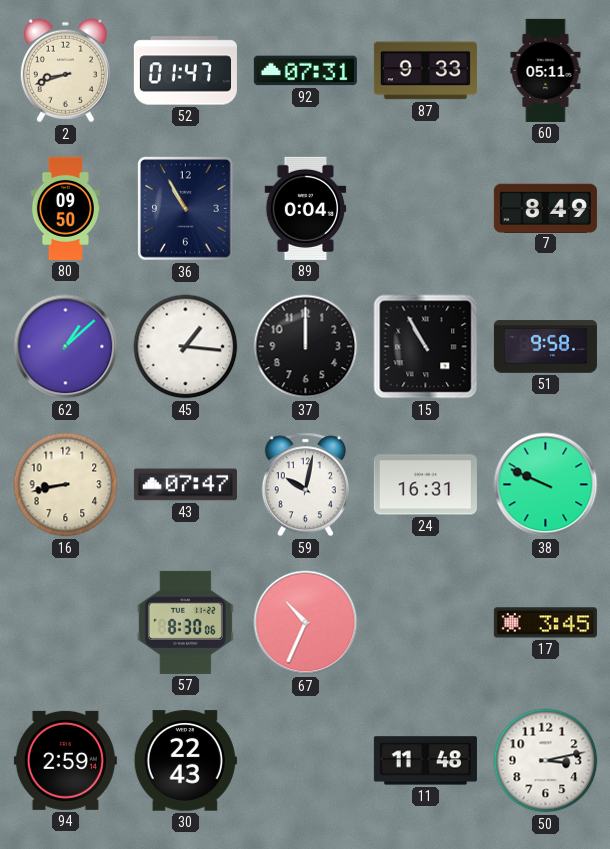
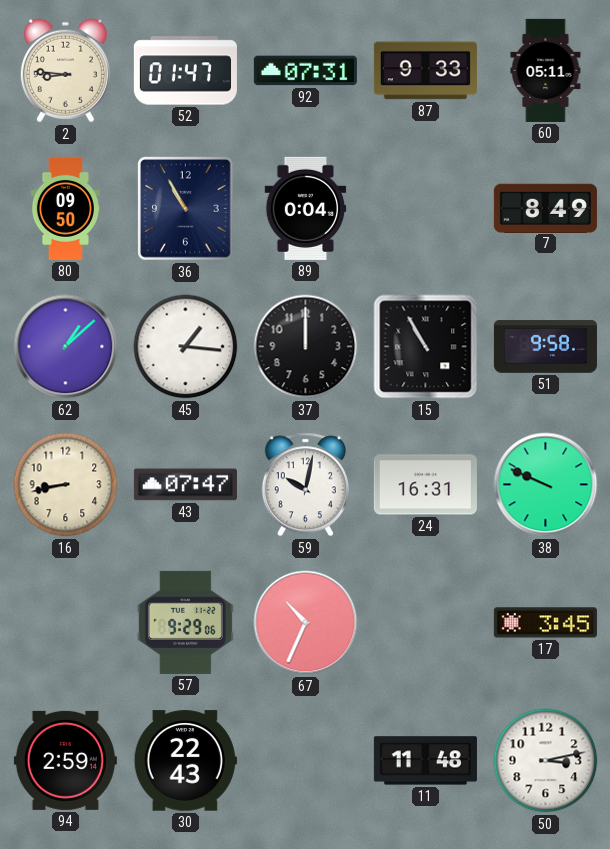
2: 8:42 -> 8:46 (65, 71)
57: 8:30 -> 9:29 (185, 622)
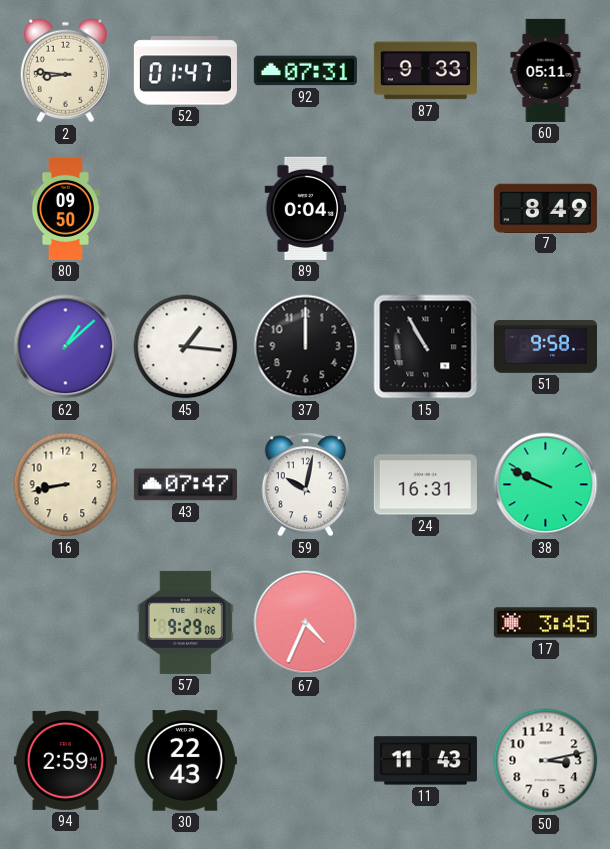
36: 10:55 -> none (186, 209)
67: 10:34 -> 4:34 (306, 623)
11: 11:48 -> 11:43 (425, 761)
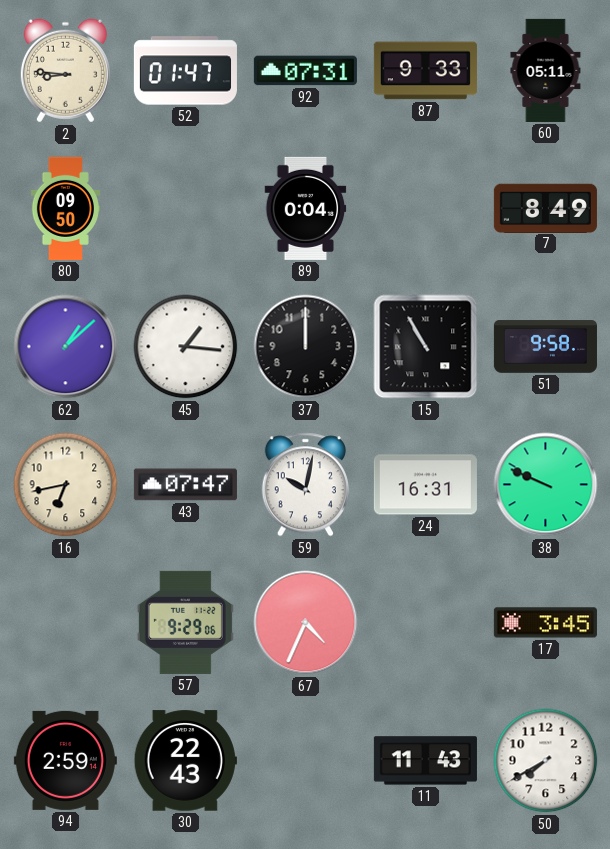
16: 8:43 -> 6:43 (66, 485)
50: 3:13 -> 7:40 (546, 761)
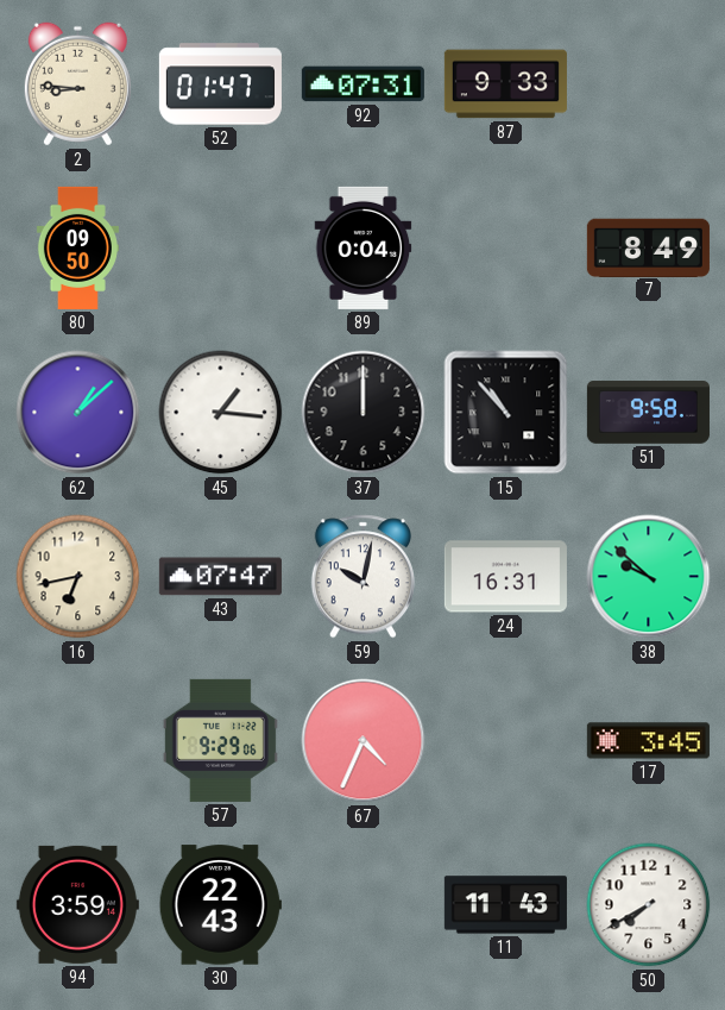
60: 05:11 -> none (546, 70)
15: 10:55 -> 10:53 (506, 413)
38: 9:49 -> 9:52 (649, 577)
94: 2:59 -> 3:59 (77, 904)
